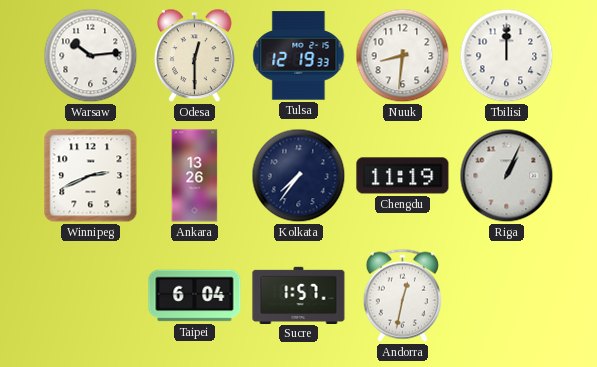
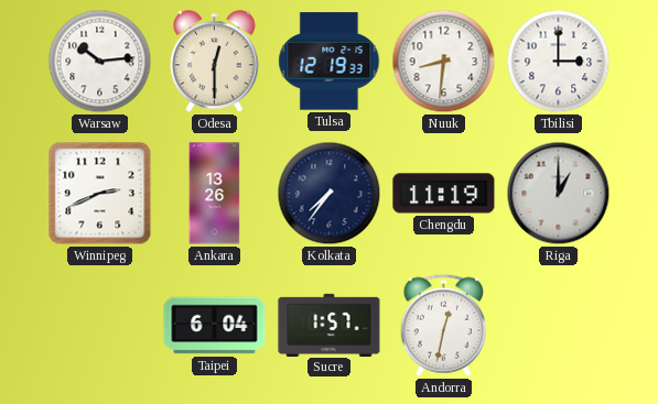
Tbilisi: 12:00 -> 3:00 (559, 62)
Riga: 1:04 -> 1:00 (559, 194)
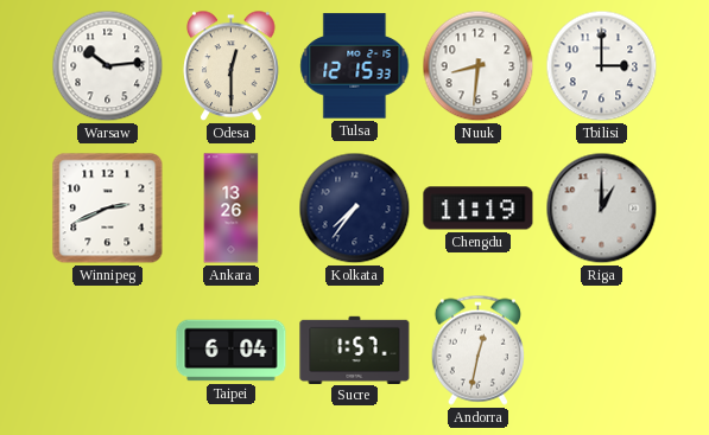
Tulsa: 12:19 -> 12:15 (355, 66)
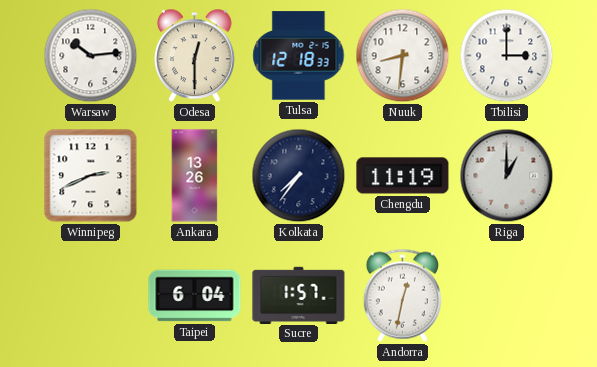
Tulsa: 12:15 -> 12:18 (299, 56)
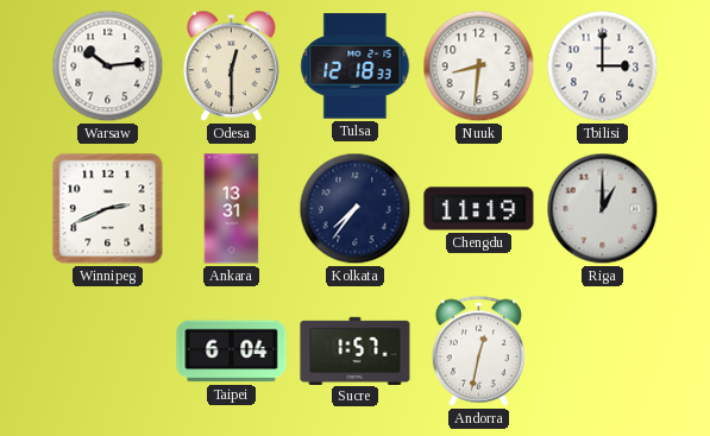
Ankara: 13:26 -> 13:31 (232, 209)
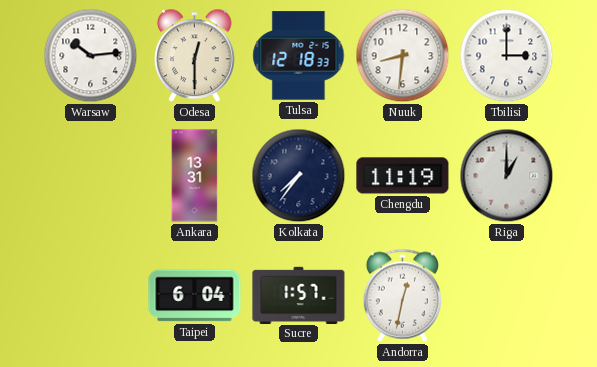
Winnipeg: 2:41 -> none (108, 209)
